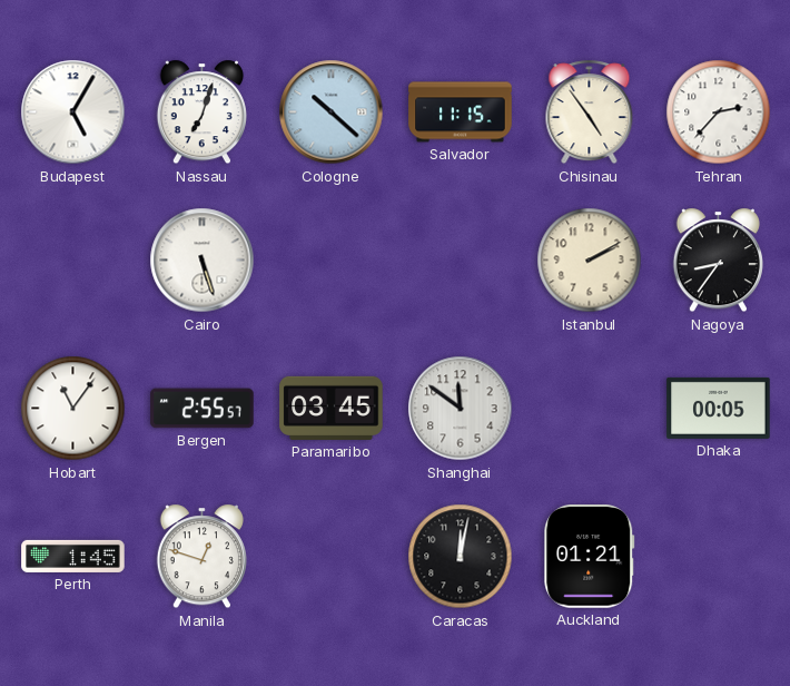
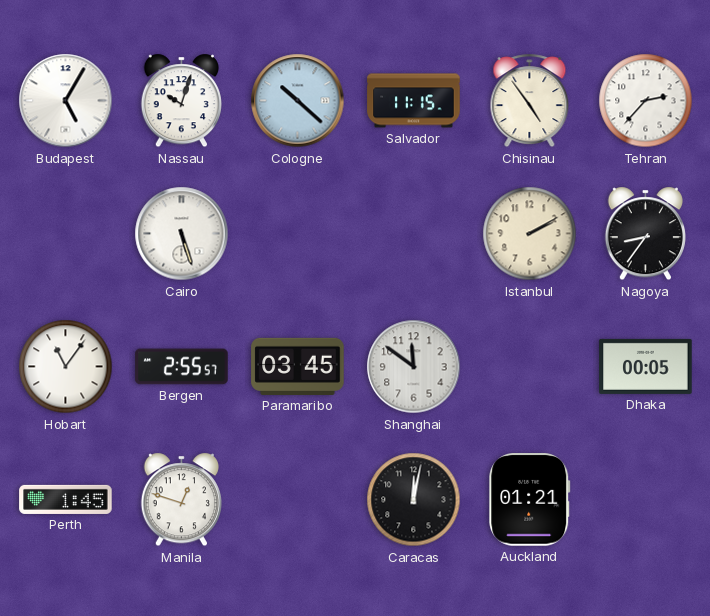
Nassau: 7:03 -> 10:03 (181, 101)
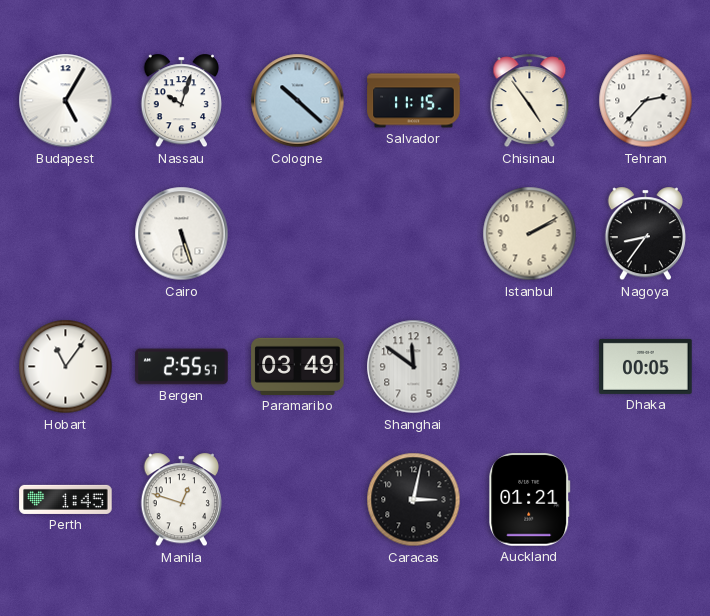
Paramaribo: 03:45 -> 03:49 (298, 366)
Caracas: 12:02 -> 3:02 (414, 500)
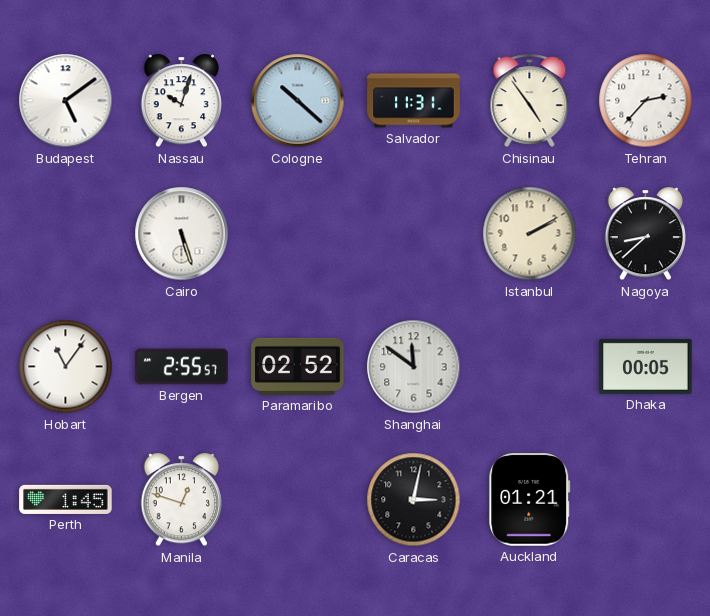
Budapest: 5:05 -> 5:09 (66, 101)
Salvador: 11:15 -> 11:31 (414, 101)
Nagoya: 8:36 -> 8:38 (645, 234)
Paramaribo: 03:49 -> 02:52 (298, 366)
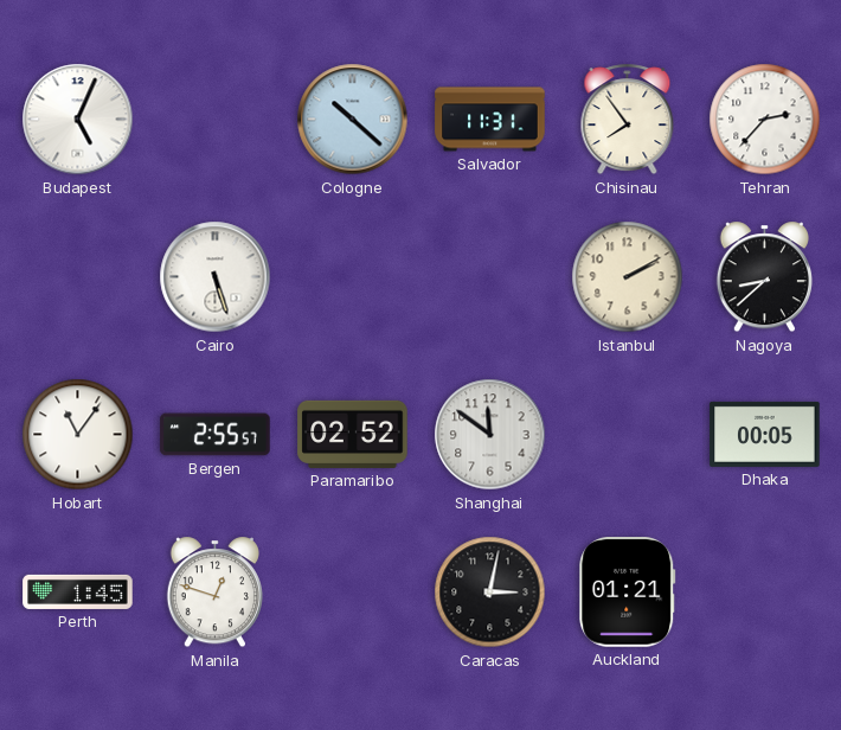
Budapest: 5:09 -> 5:04 (78, 120)
Nassau: 10:03 -> none (181, 101)
Chisinau: 4:54 -> 7:54 (628, 120)
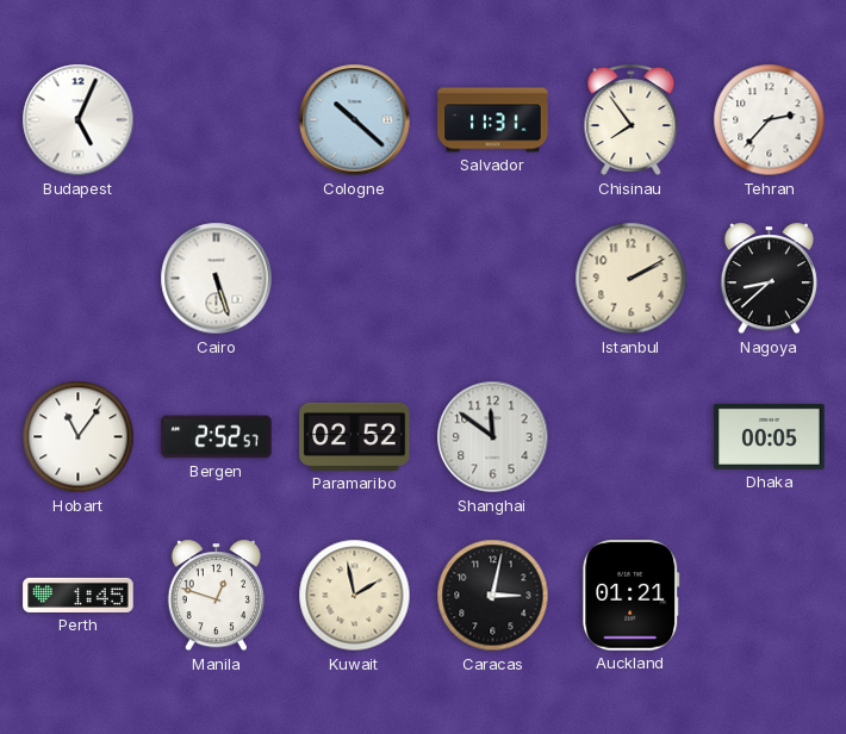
Bergen: 2:55 -> 2:52 (217, 437)
Kuwait: none -> 1:58 (355, 596)
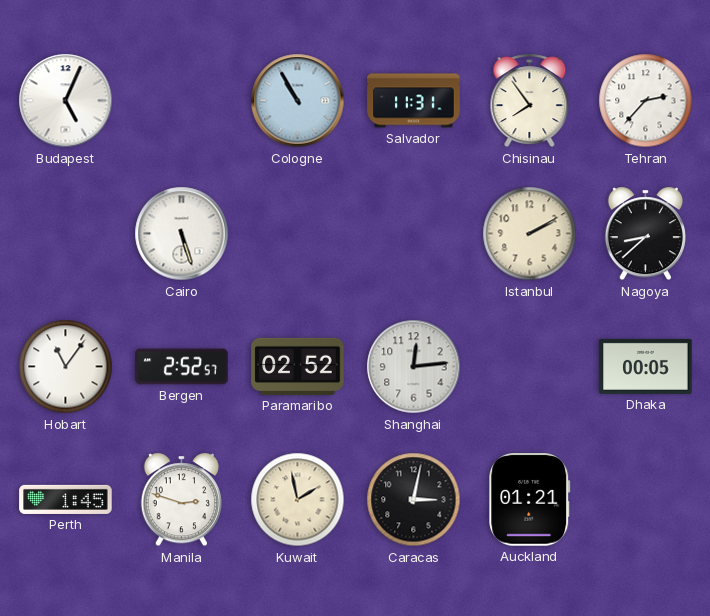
Cologne: 10:22 -> 10:55 (298, 101)
Shanghai: 11:51 -> 12:14 (414, 367)
Manila: 12:48 -> 2:48 (181, 500)
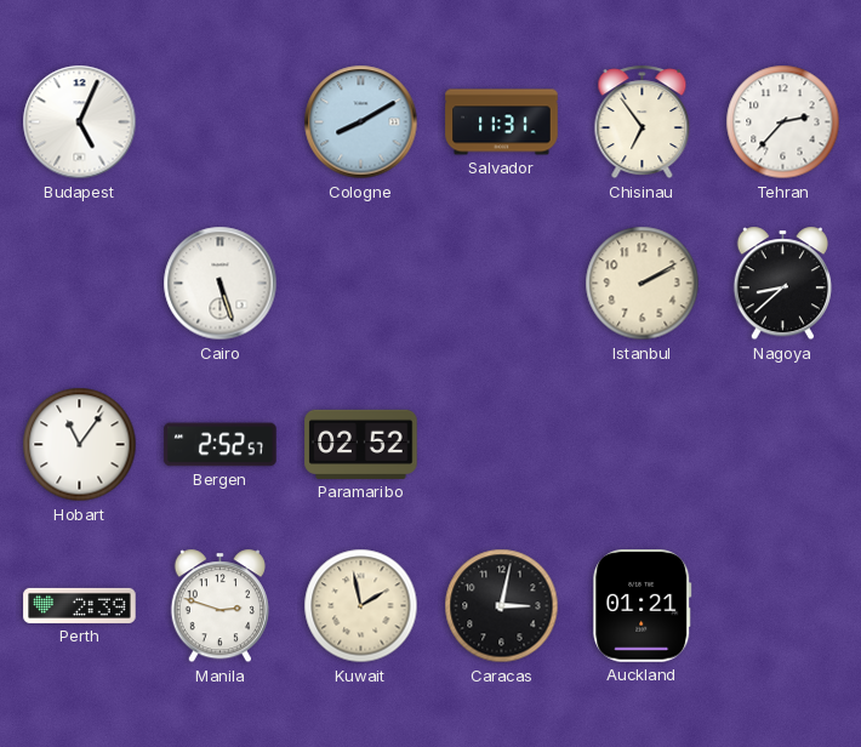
Cologne: 10:55 -> 8:10 (361, 122)
Chisinau: 7:54 -> 6:54 (643, 122)
Shanghai: 12:14 -> none (414, 367)
Dhaka: 00:05 -> none (646, 366)
Perth: 1:45 -> 2:39 (80, 605)
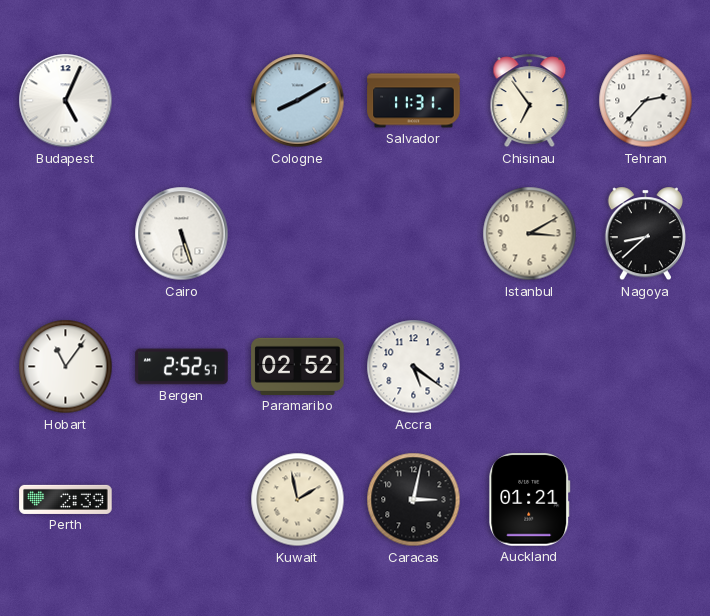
Istanbul: 2:10 -> 3:10 (530, 234)
Accra: none -> 5:21 (414, 367)
Manila: 2:48 -> none (219, 606)
